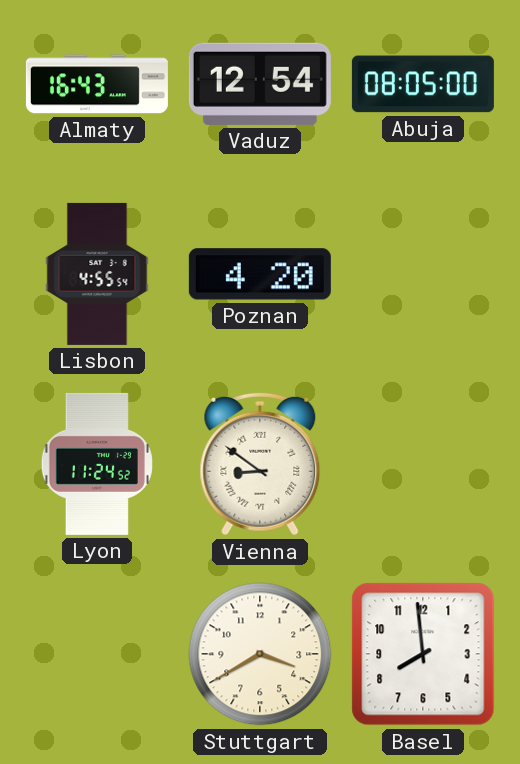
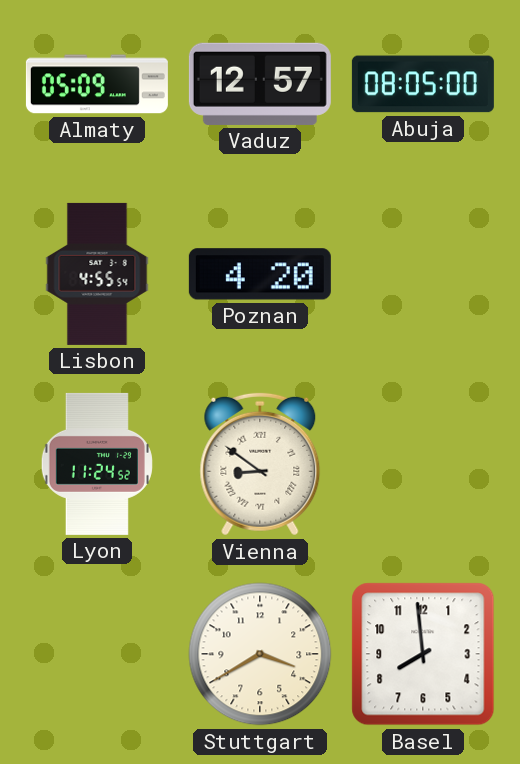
Almaty: 16:43 -> 05:09 (97, 84)
Vaduz: 12:54 -> 12:57 (260, 84)
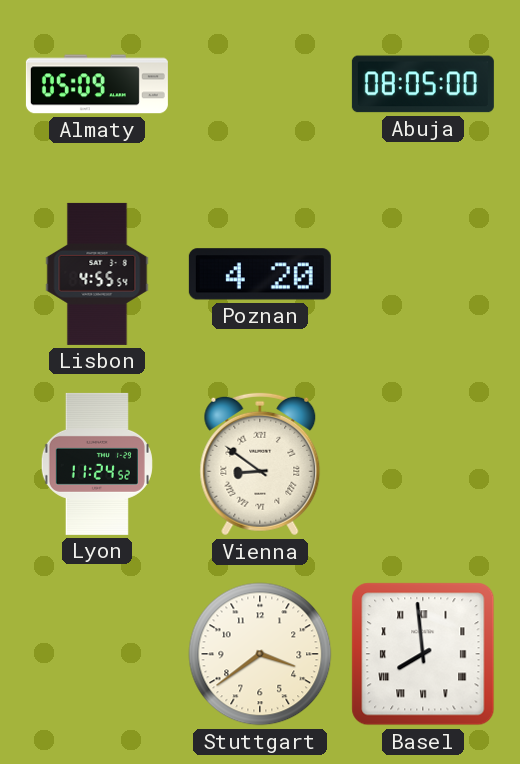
Vaduz: 12:57 -> none (260, 84)
Stuttgart: 3:40 -> 3:39 (260, 654)
Basel numerals: Arabic -> Roman (423, 654)
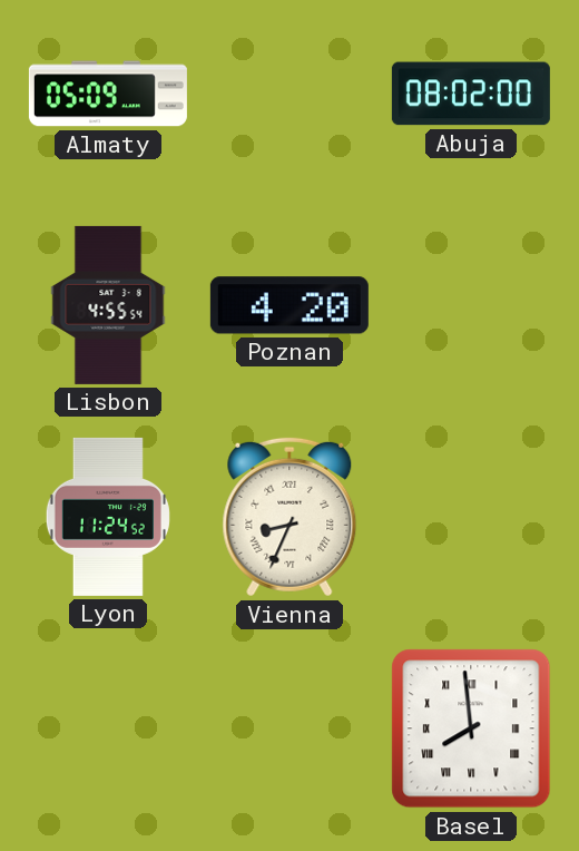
Abuja: 08:05 -> 08:02 (471, 94)
Vienna: 8:51 -> 8:34 (289, 517)
Stuttgart: 3:39 -> none (260, 654)
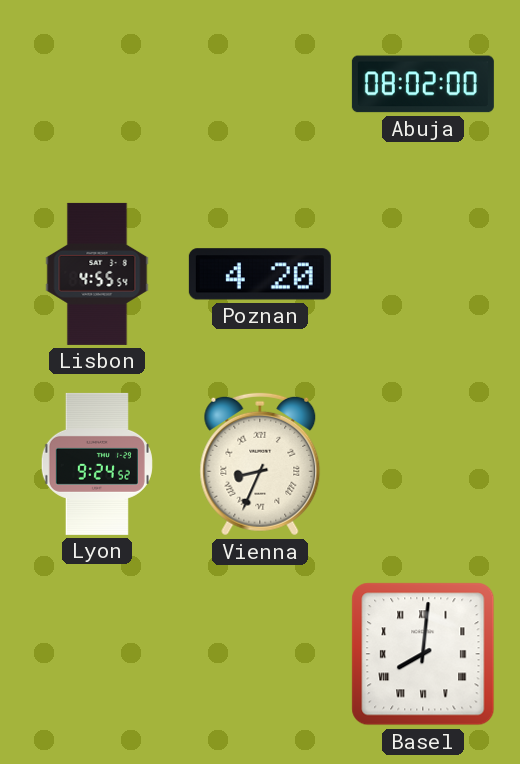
Almaty: 05:09 -> none (108, 94)
Lyon: 11:24 -> 9:24 (97, 464)
Basel: 7:59 -> 8:01 (423, 654)
